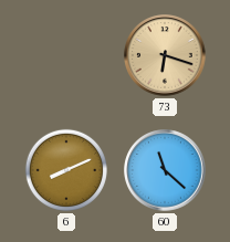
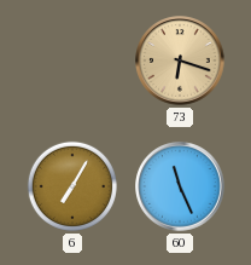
6: 8:11 -> 7:05 (72, 186)
60: 11:22 -> 11:26 (180, 186)
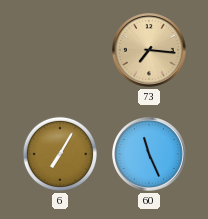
73: 6:18 -> 7:16 (149, 50)
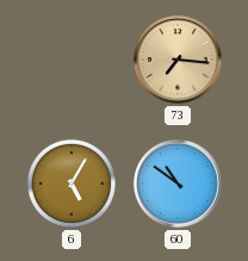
6: 7:05 -> 5:05 (72, 184)
60: 11:26 -> 10:51 (178, 184)
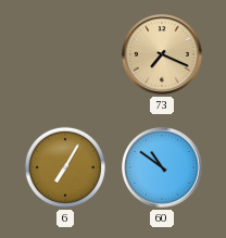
73: 7:16 -> 7:19 (162, 54)
6: 5:05 -> 7:05 (65, 167)
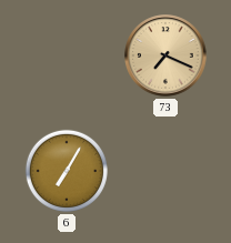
60: 10:51 -> none (162, 167)
